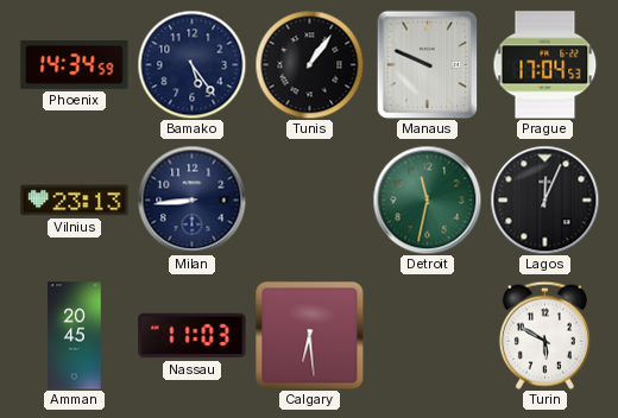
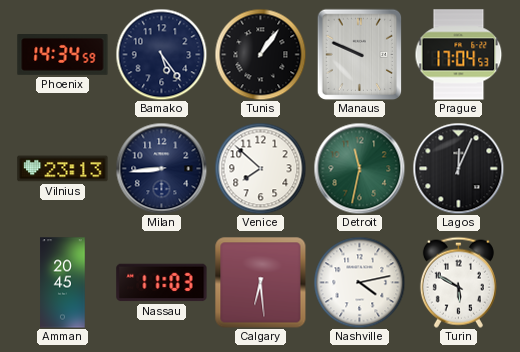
Venice: none -> 7:52 (260, 168)
Nashville: none -> 4:13 (359, 282)
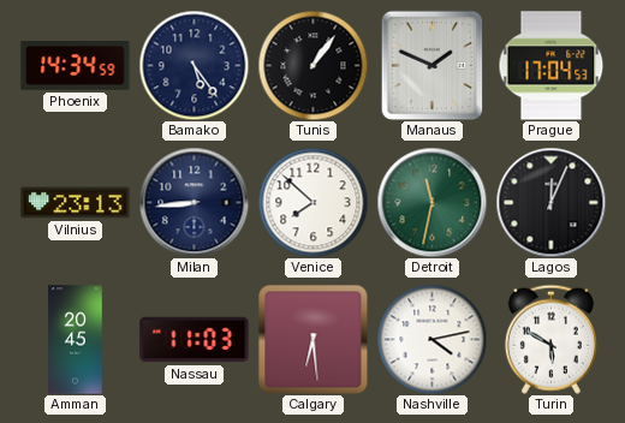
Manaus: 9:49 -> 1:49 (433, 65)
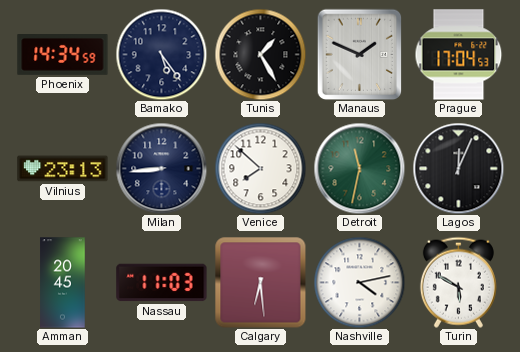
Tunis: 1:06 -> 1:25 (260, 54)
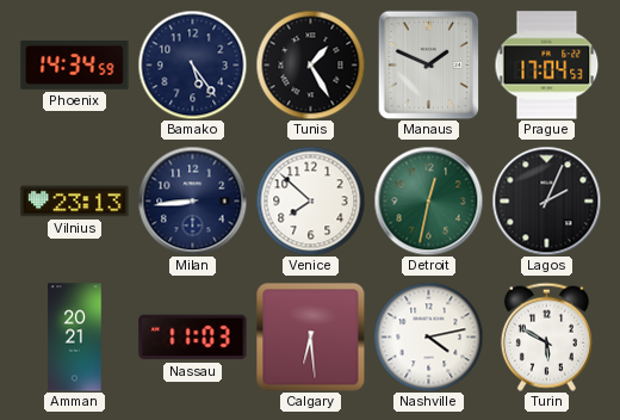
Detroit: 11:32 -> 12:32 (428, 200)
Lagos: 12:04 -> 2:04 (546, 200)
Amman: 20:45 -> 20:21 (75, 338)
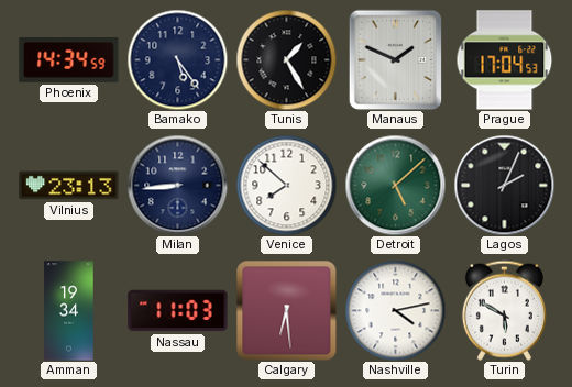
Detroit: 12:32 -> 5:08 (395, 185)
Amman: 20:21 -> 19:34 (69, 311)
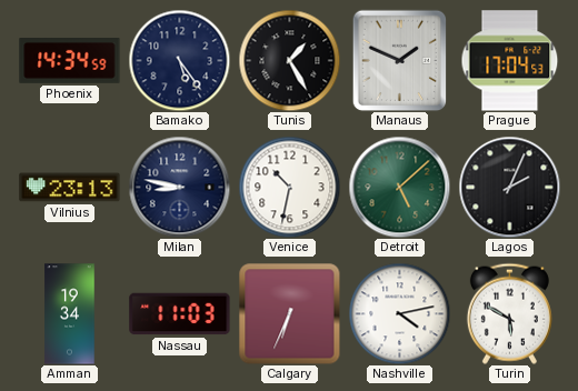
Milan: 8:44 -> 8:47 (179, 187)
Venice: 7:52 -> 10:32 (289, 187)
Calgary: 6:29 -> 6:34 (289, 313)
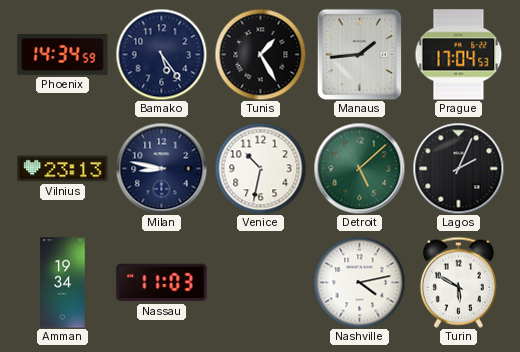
Manaus: 1:49 -> 1:44 (360, 54)
Calgary: 6:34 -> none (289, 313)
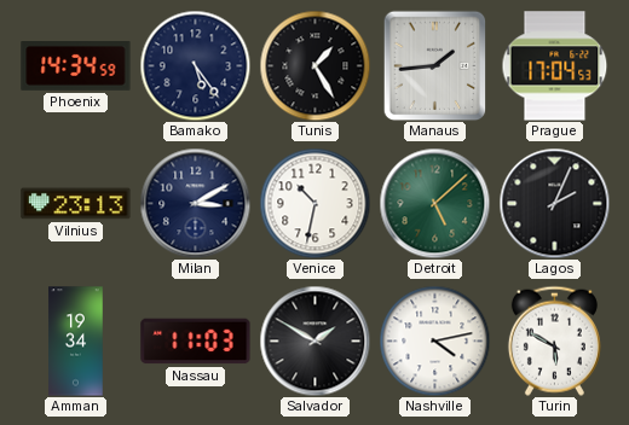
Milan: 8:47 -> 3:10 (195, 203)
Salvador: none -> 1:50 (314, 340)
